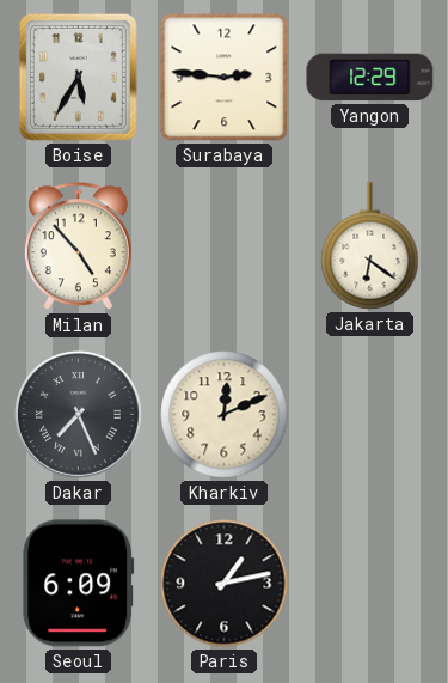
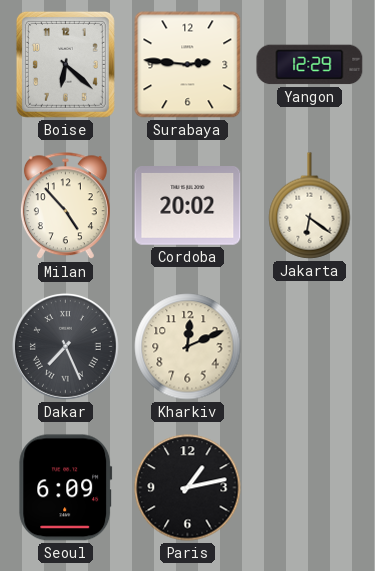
Boise: 5:35 -> 6:22 (65, 64)
Cordoba: none -> 20:02 (188, 206)
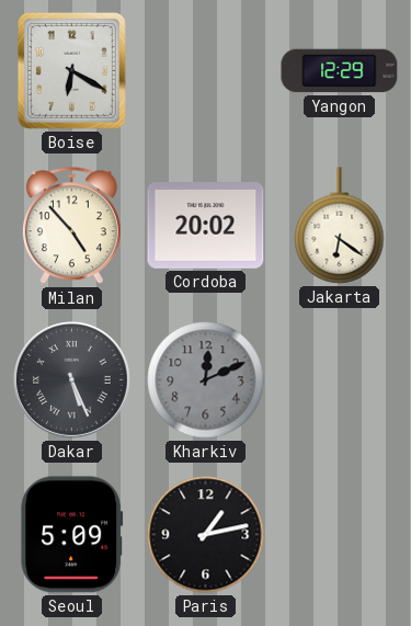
Boise: 6:22 -> 6:20 (71, 70)
Surabaya: 2:46 -> none (188, 65)
Dakar: 7:26 -> 5:26 (72, 379)
Kharkiv dial: cream -> grey (206, 380)
Seoul: 6:09 -> 5:09 (72, 535)
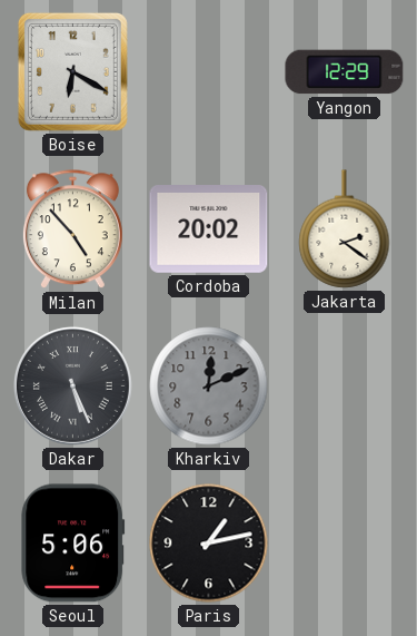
Jakarta: 6:21 -> 2:21 (345, 229)
Seoul: 5:09 -> 5:06 (73, 544)
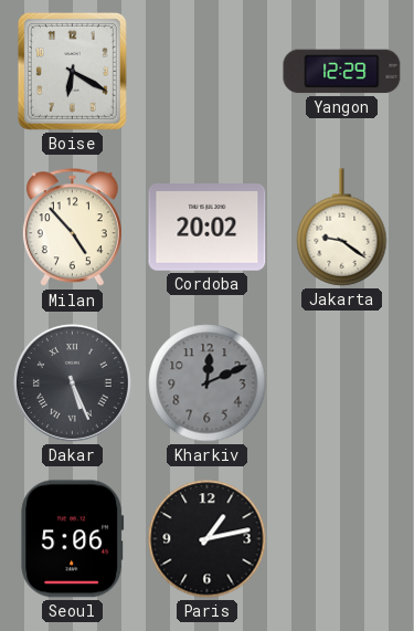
Jakarta: 2:21 -> 9:21 (342, 228)
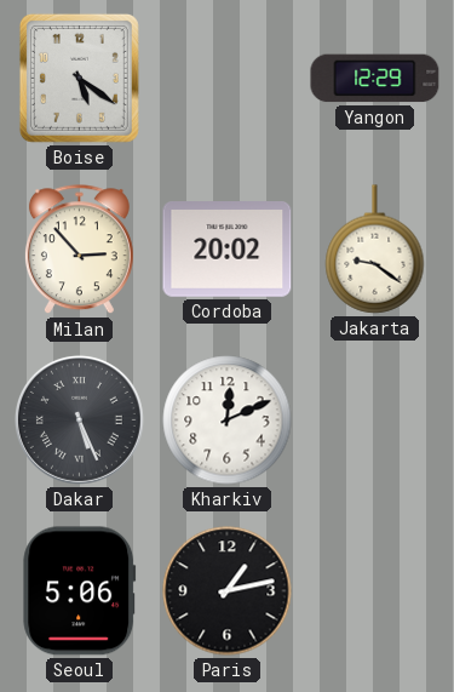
Boise: 6:20 -> 5:21 (79, 78)
Milan: 4:53 -> 2:53 (79, 250)
Kharkiv dial: grey -> white (228, 421)
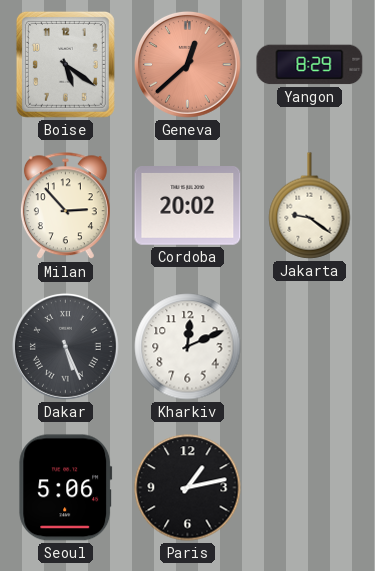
Geneva: none -> 12:38 (188, 64)
Yangon: 12:29 -> 8:29 (310, 65)
